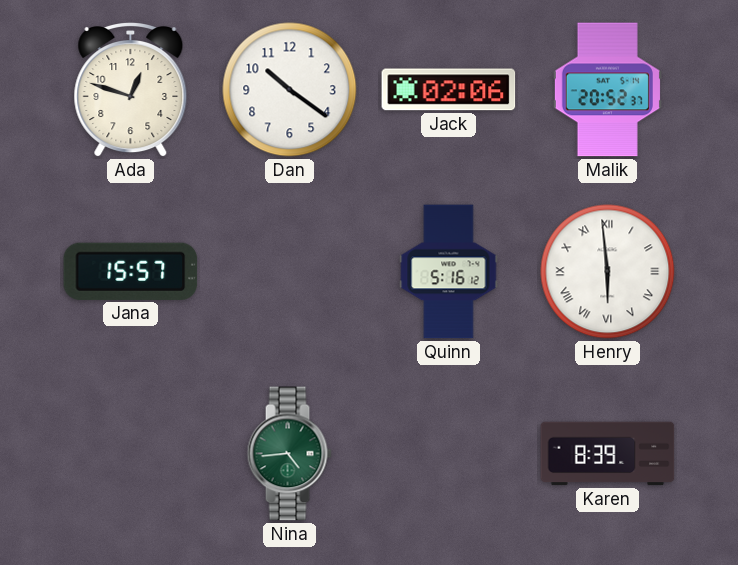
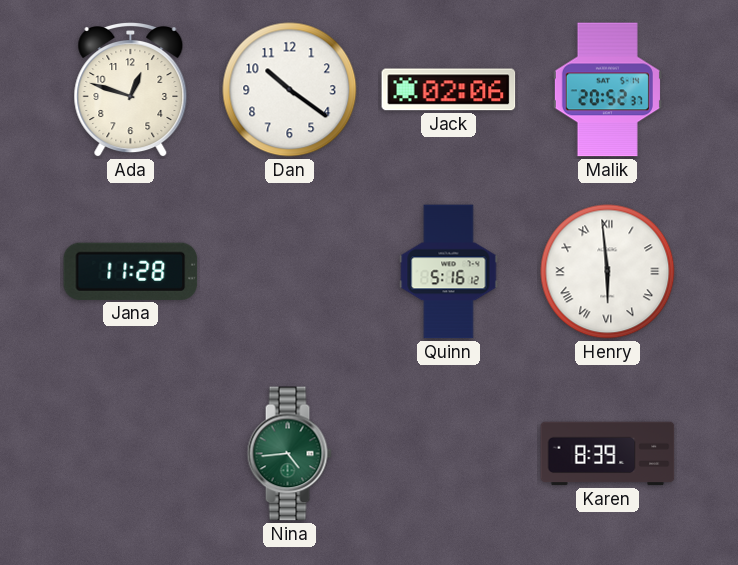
Jana: 15:57 -> 11:28 (131, 271)
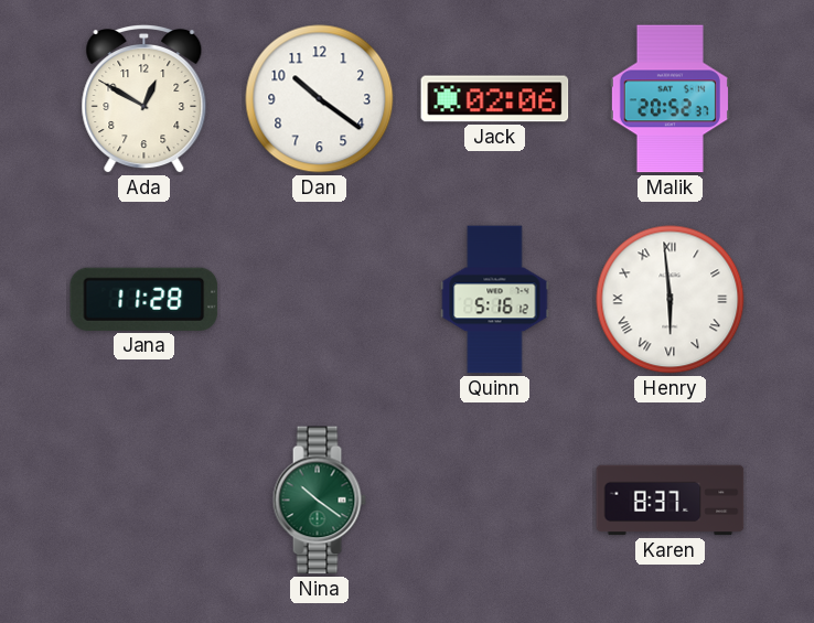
Ada: 12:48 -> 12:50 (144, 100)
Nina: 4:44 -> 10:21 (319, 501)
Karen: 8:39 -> 8:37 (671, 501)
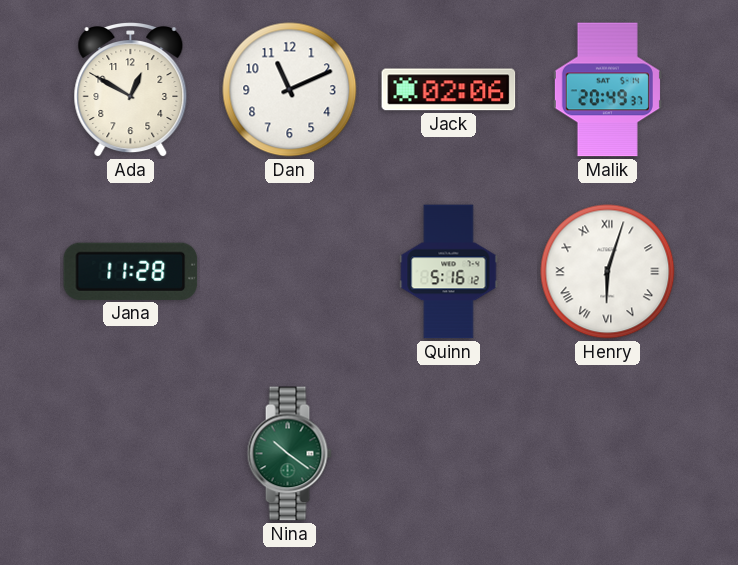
Dan: 10:21 -> 11:11 (290, 90)
Malik: 20:52 -> 20:49 (607, 90)
Henry: 5:59 -> 6:03 (608, 272)
Karen: 8:37 -> none (671, 501)
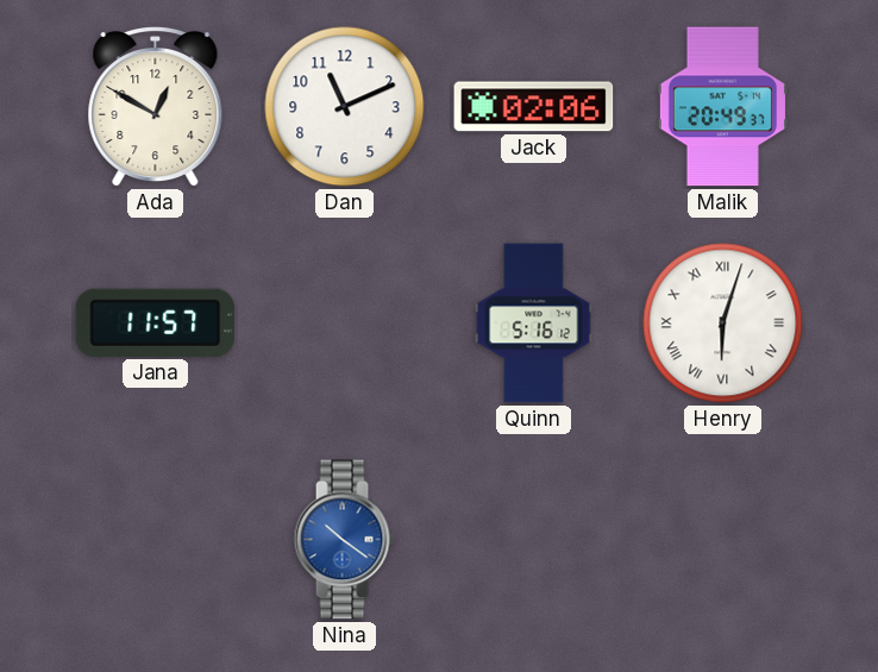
Jana: 11:28 -> 11:57 (156, 322)
Nina dial: green -> blue (344, 540)
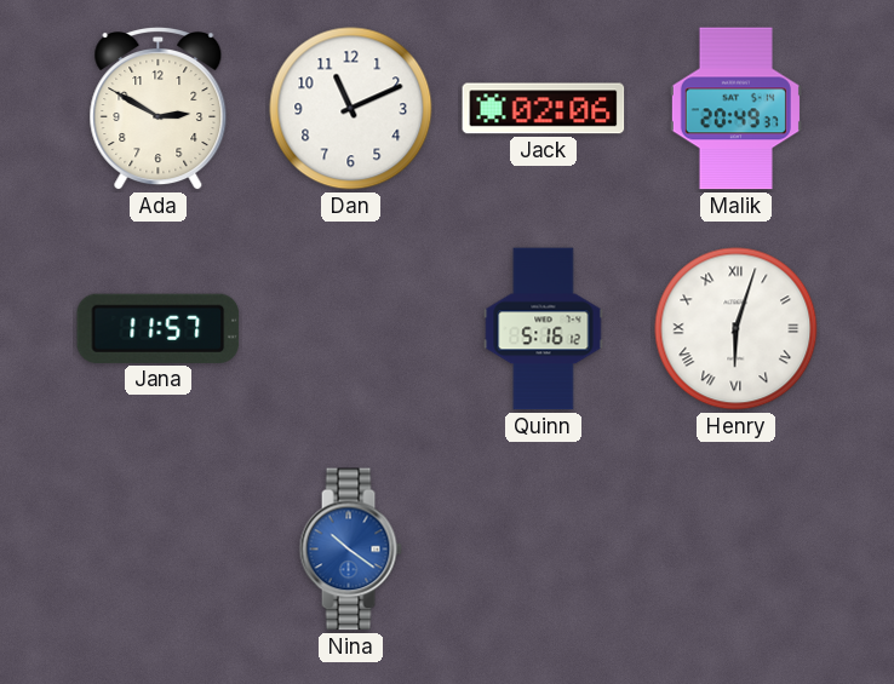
Ada: 12:50 -> 2:50 (159, 110)
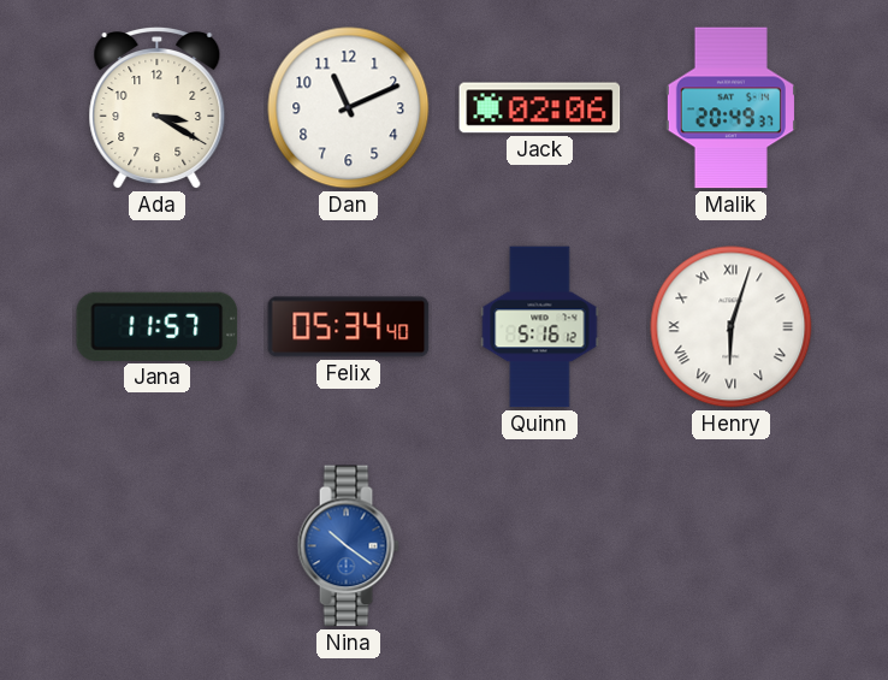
Ada: 2:50 -> 3:20 (158, 110)
Felix: none -> 05:34 (349, 327)
